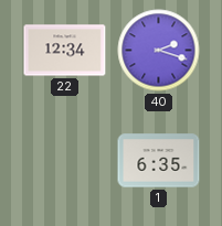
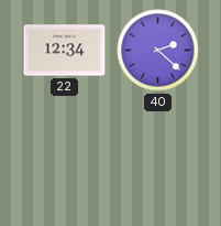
40: 2:18 -> 2:22 (158, 51)
1: 6:35 -> none (159, 161)
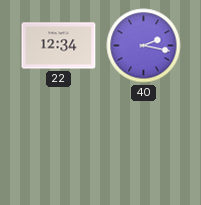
40: 2:22 -> 2:17 (144, 46)
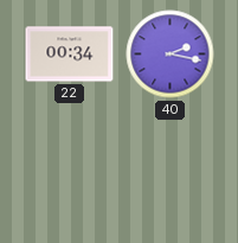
22: 12:34 -> 00:34 (70, 55)
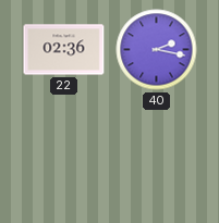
22: 00:34 -> 02:36 (64, 50)
